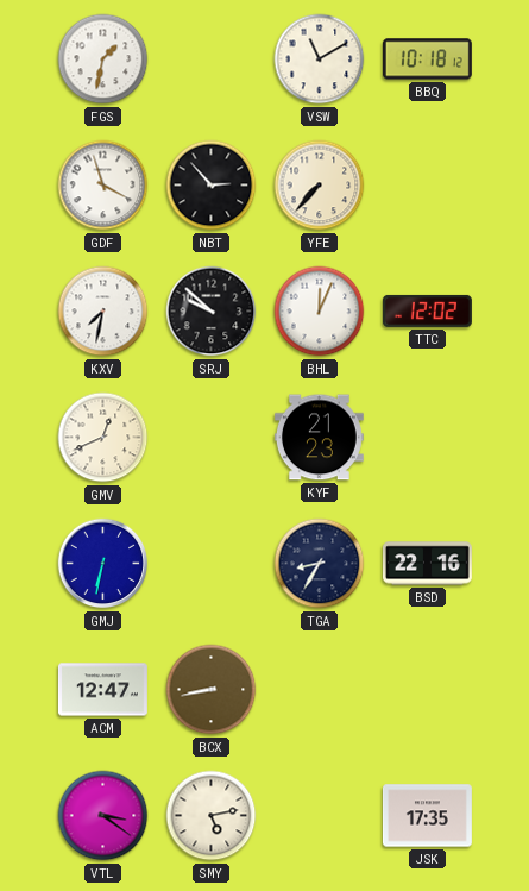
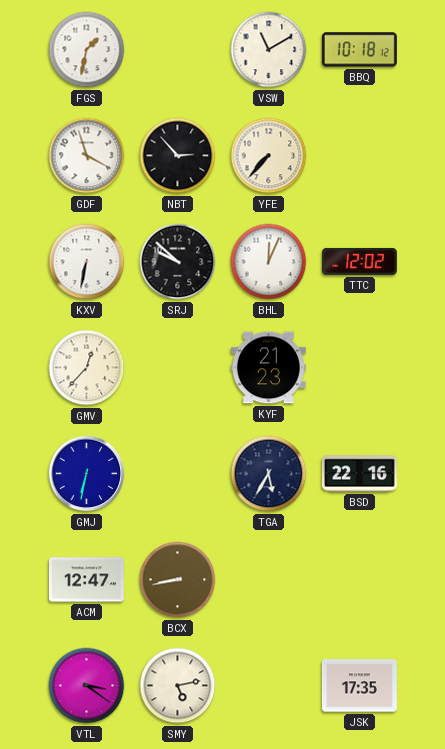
KXV: 7:32 -> 6:32 (87, 262)
GMV: 12:41 -> 12:37 (87, 368)
TGA: 8:35 -> 5:35 (269, 474)
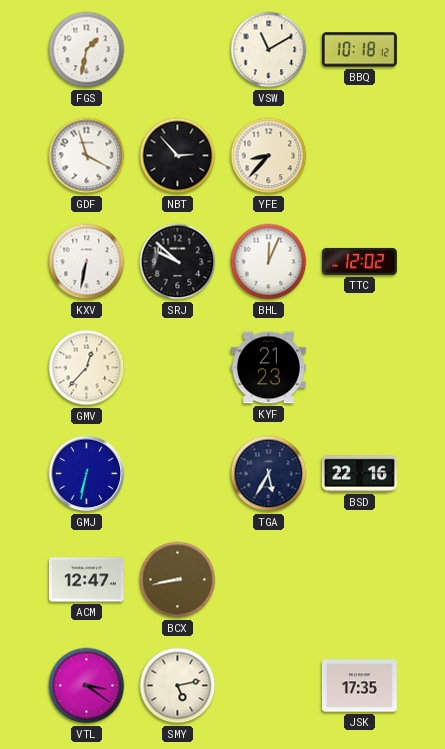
YFE: 7:37 -> 8:37 (269, 156)
